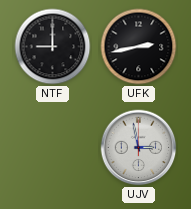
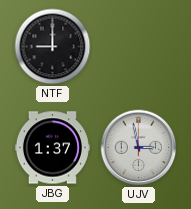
UFK: 2:43 -> none (139, 47)
JBG: none -> 1:37 (52, 148)
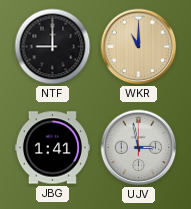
WKR: none -> 11:00 (139, 47)
JBG: 1:37 -> 1:41 (52, 148)
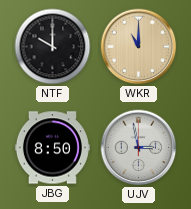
NTF: 9:00 -> 10:00 (53, 47)
JBG: 1:41 -> 8:50 (52, 148)
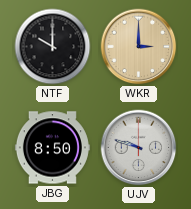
WKR: 11:00 -> 3:00 (139, 47)
UJV: 2:58 -> 9:48 (139, 148)
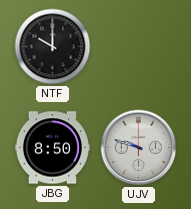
WKR: 3:00 -> none (139, 47)
